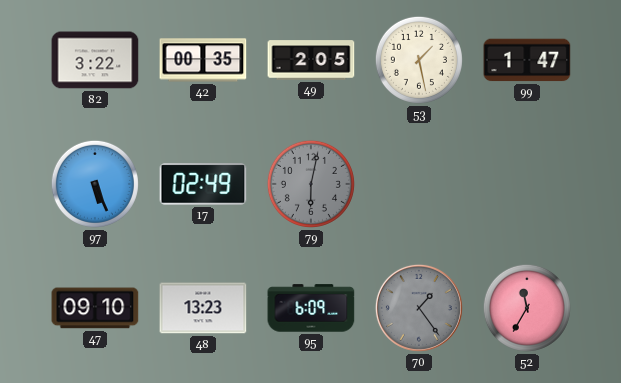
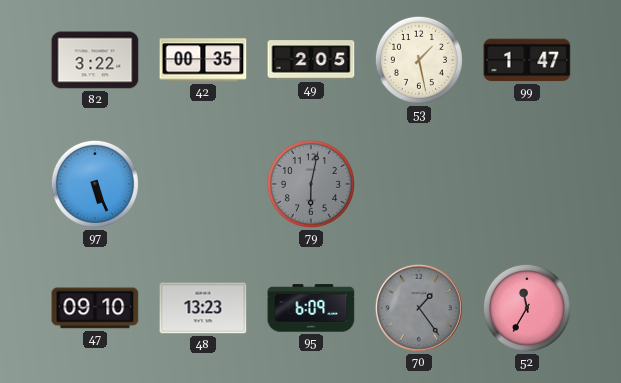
17: 02:49 -> none (203, 184)
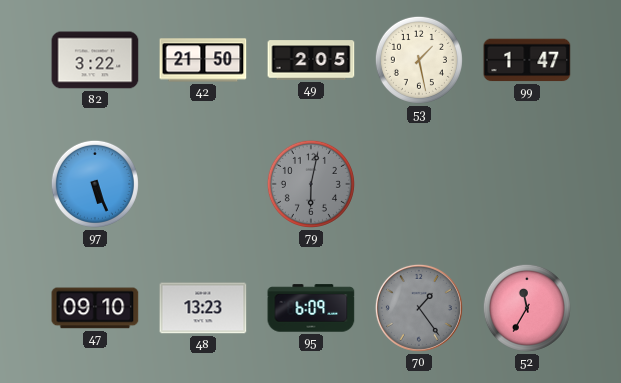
42: 00:35 -> 21:50 (203, 60)
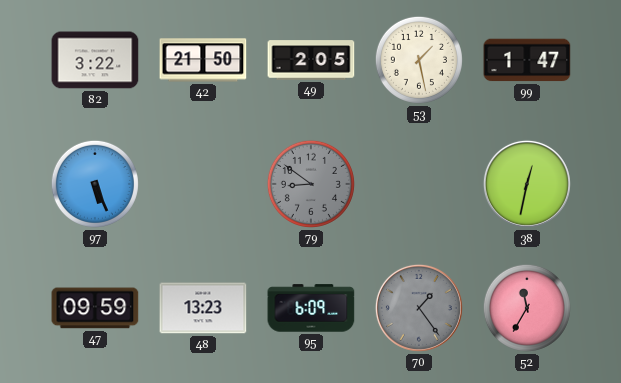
79: 6:02 -> 8:51 (311, 184)
38: none -> 12:32 (527, 184)
47: 09:10 -> 09:59 (95, 308)
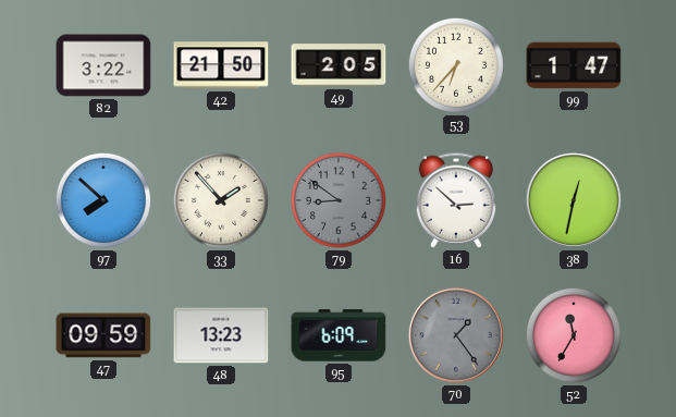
53: 1:28 -> 6:37 (456, 65)
97: 5:26 -> 7:52 (103, 200)
33: none -> 1:53 (221, 200)
16: none -> 2:52 (456, 200)
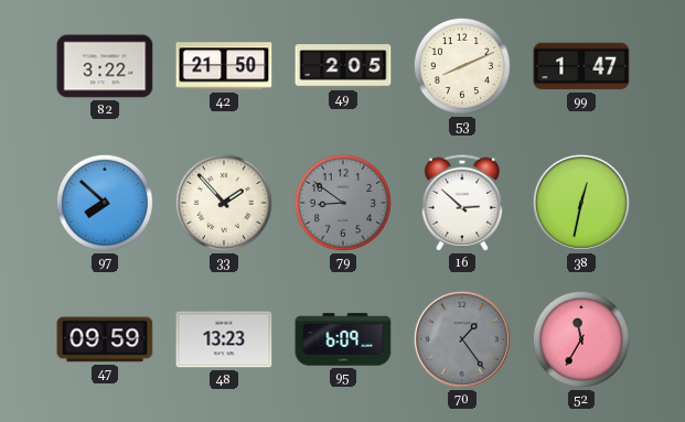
53: 6:37 -> 8:11 (462, 66)
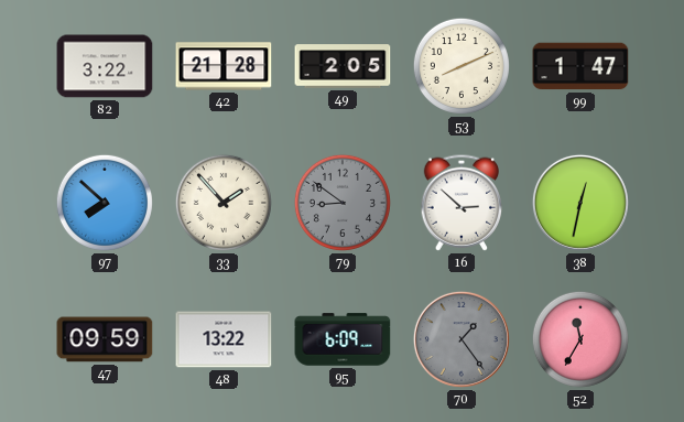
42: 21:50 -> 21:28 (224, 66)
48: 13:23 -> 13:22 (224, 339)
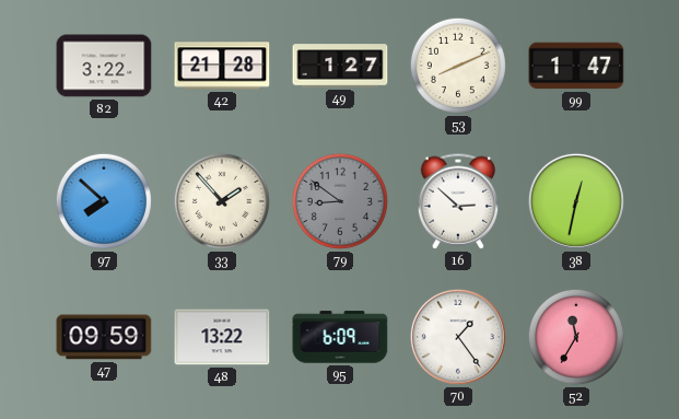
49: 2:05 -> 1:27 (340, 66)
70 dial: grey -> white (458, 337)
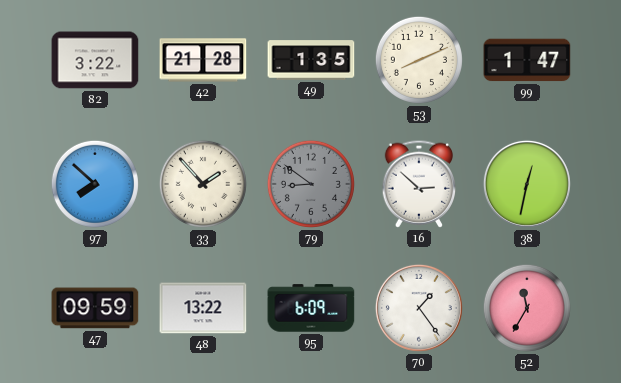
49: 1:27 -> 1:35 (311, 60)
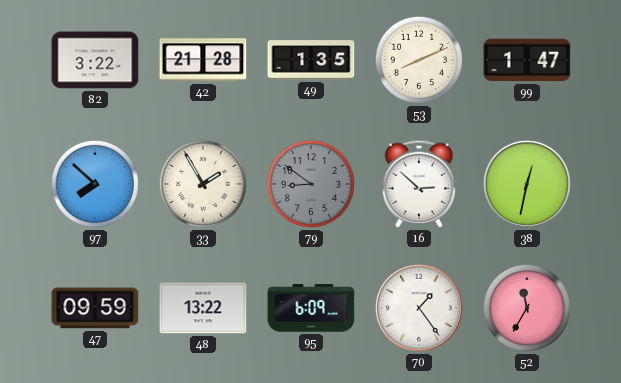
33: 1:53 -> 1:55 (203, 184)
